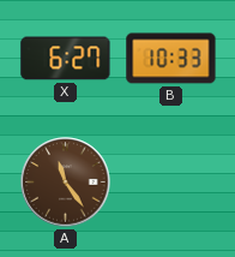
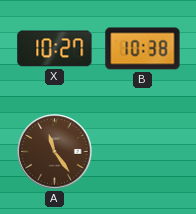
X: 6:27 -> 10:27 (55, 49)
B: 10:33 -> 10:38 (143, 49)
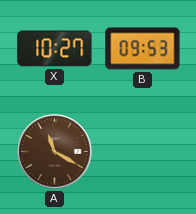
B: 10:38 -> 09:53 (143, 49)
A: 11:24 -> 11:20 (55, 152)
